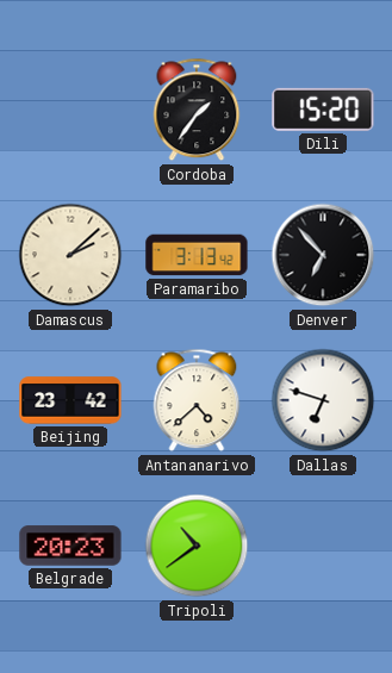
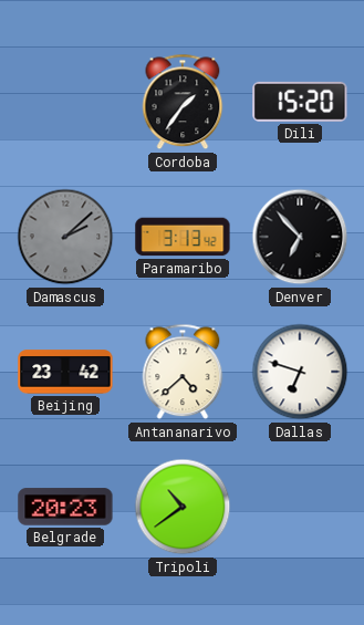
Damascus dial: cream -> grey (65, 237)
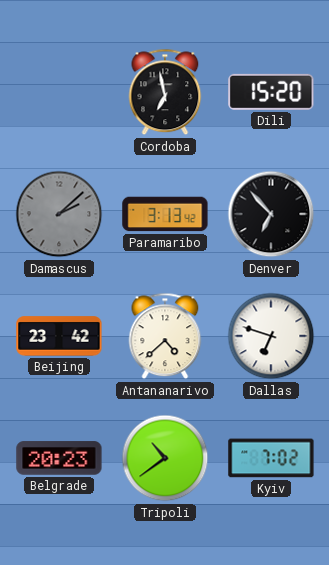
Cordoba: 1:36 -> 6:58 (165, 92)
Kyiv: none -> 7:02 (271, 458)
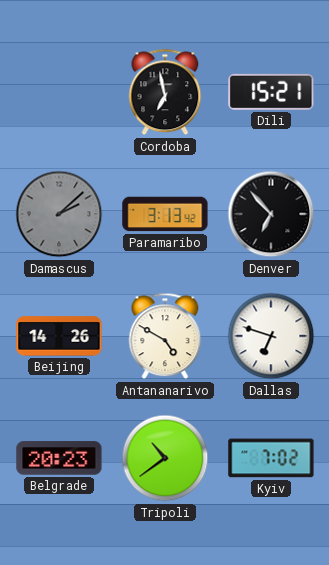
Dili: 15:20 -> 15:21 (271, 92)
Beijing: 23:42 -> 14:26 (59, 336)
Antananarivo: 4:38 -> 4:50 (165, 336)
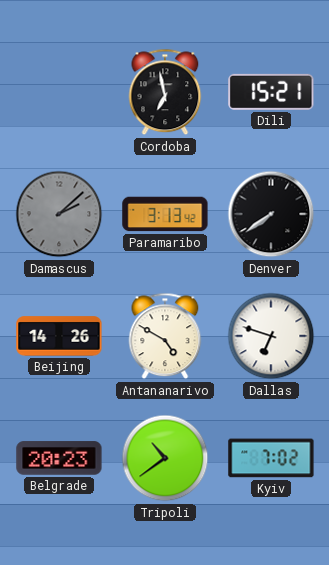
Denver: 6:53 -> 7:39 (271, 214)
